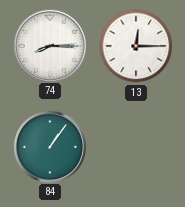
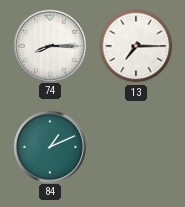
13: 12:15 -> 7:15 (136, 46)
84: 1:06 -> 1:11 (49, 146)
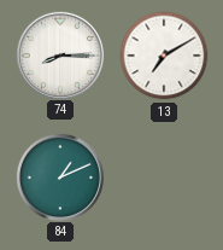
13: 7:15 -> 7:10 (164, 56)
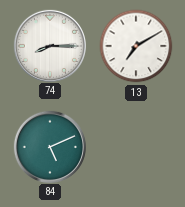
84: 1:11 -> 5:11 (49, 146)
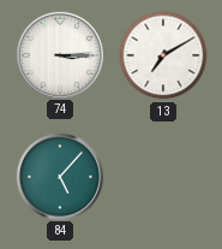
74: 8:15 -> 3:15 (59, 54)
84: 5:11 -> 5:07 (59, 176)
